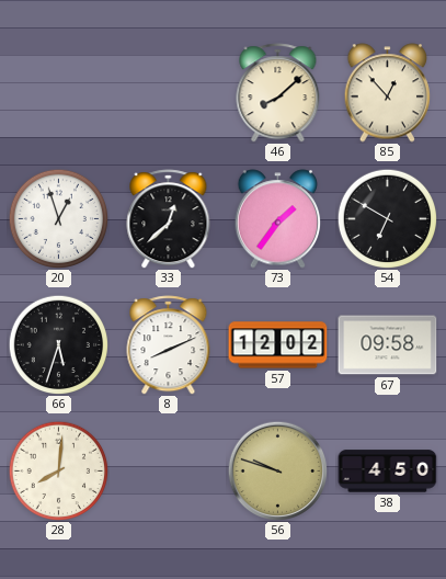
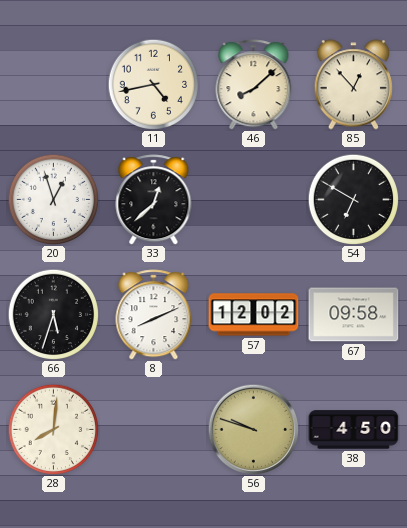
11: none -> 4:43 (153, 84)
73: 1:36 -> none (278, 219)
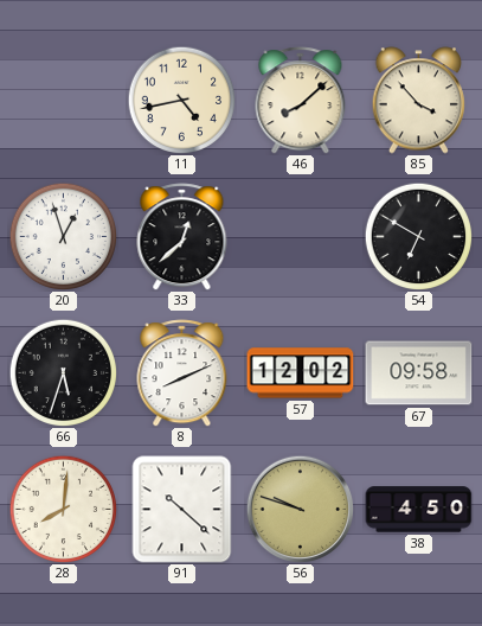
85: 12:53 -> 3:53 (419, 101)
91: none -> 10:22 (182, 510)
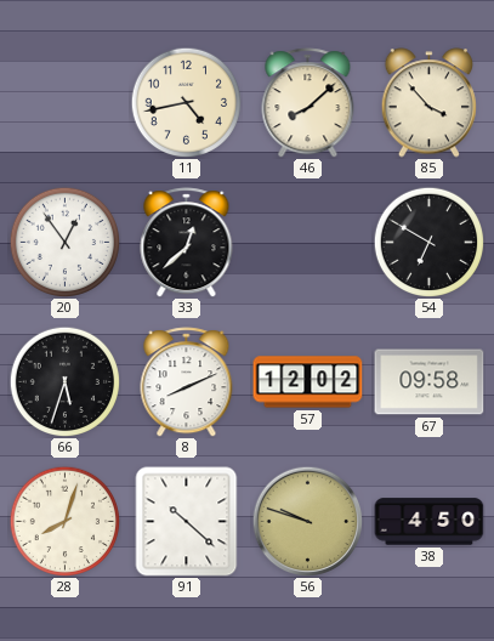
20: 12:57 -> 12:54 (64, 242)
28: 8:01 -> 8:03 (64, 521)
